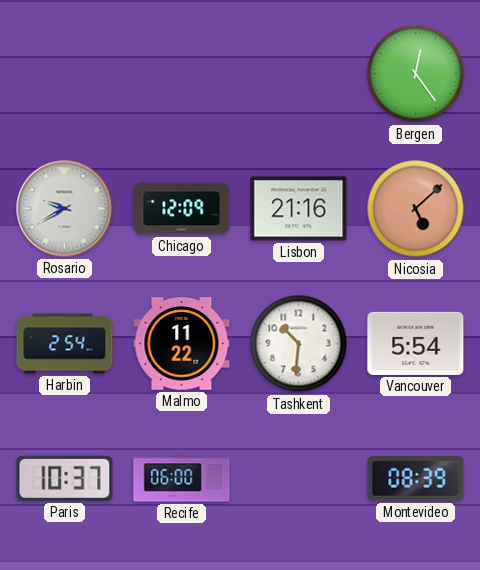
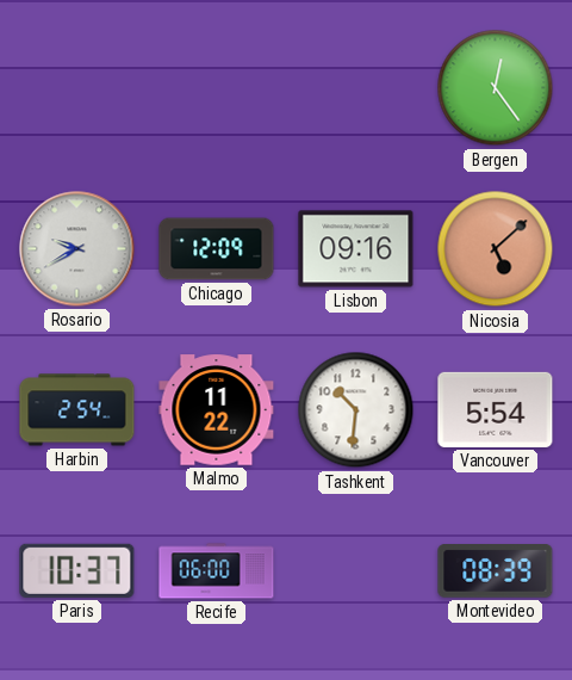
Lisbon: 21:16 -> 09:16 (356, 249)
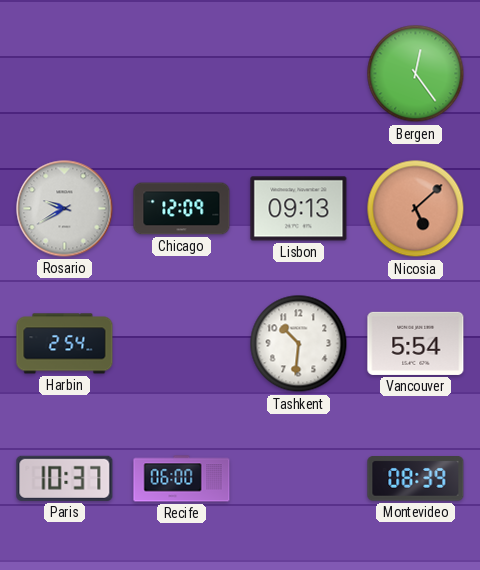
Lisbon: 09:16 -> 09:13 (299, 209)
Malmo: 11:22 -> none (217, 410)
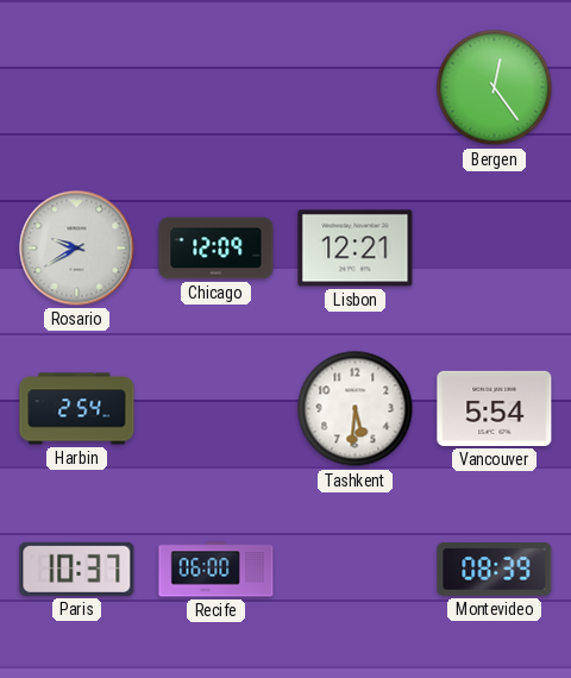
Lisbon: 09:13 -> 12:21 (356, 249)
Nicosia: 5:08 -> none (416, 209)
Tashkent: 10:31 -> 5:31 (356, 409)
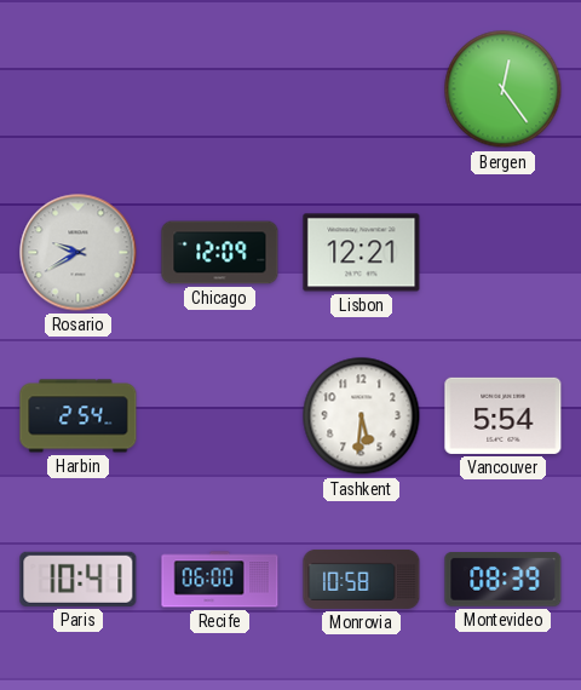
Paris: 10:37 -> 10:41 (79, 579)
Monrovia: none -> 10:58 (362, 579)
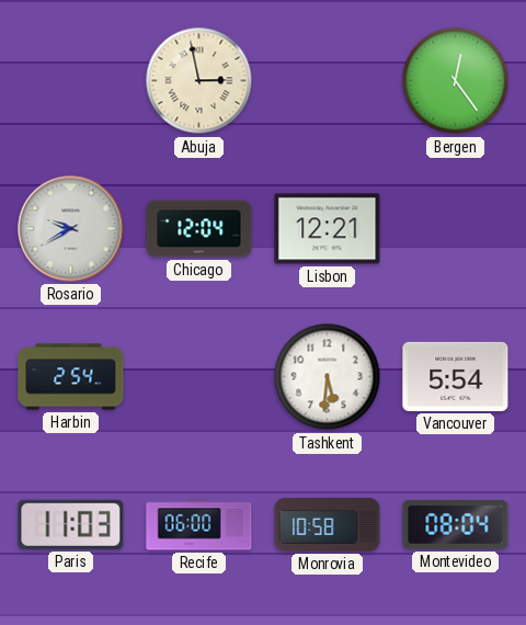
Abuja: none -> 2:58 (199, 81)
Chicago: 12:09 -> 12:04 (199, 229)
Paris: 10:41 -> 11:03 (71, 524)
Montevideo: 08:39 -> 08:04 (456, 525)
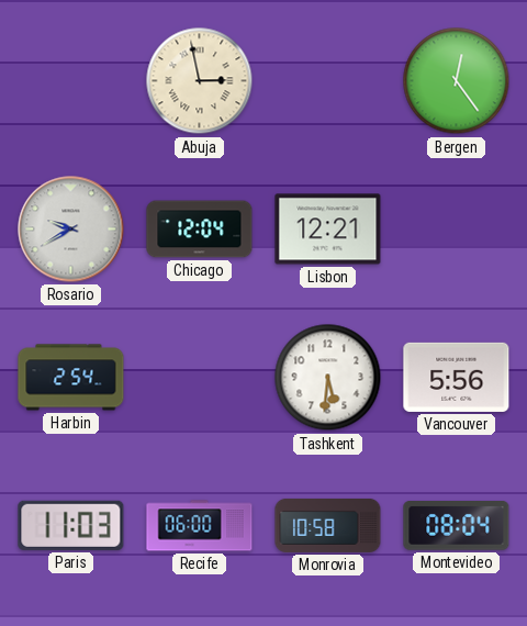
Vancouver: 5:54 -> 5:56 (457, 377)
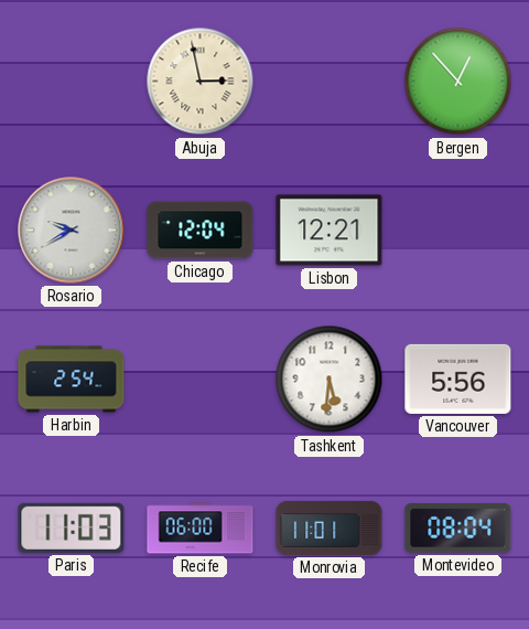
Bergen: 12:24 -> 12:53 (458, 82)
Monrovia: 10:58 -> 11:01 (330, 527)
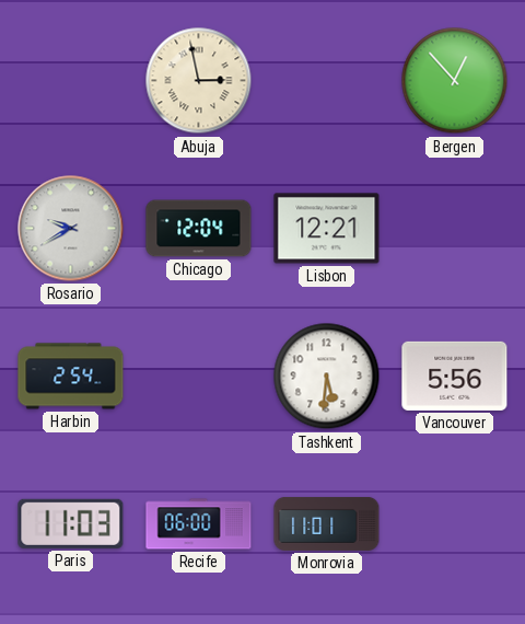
Montevideo: 08:04 -> none (458, 529)
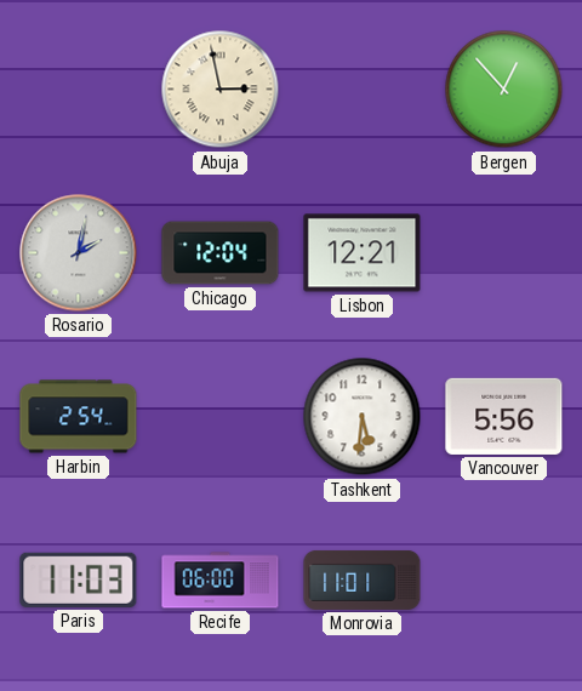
Rosario: 9:40 -> 2:02 (79, 253)
